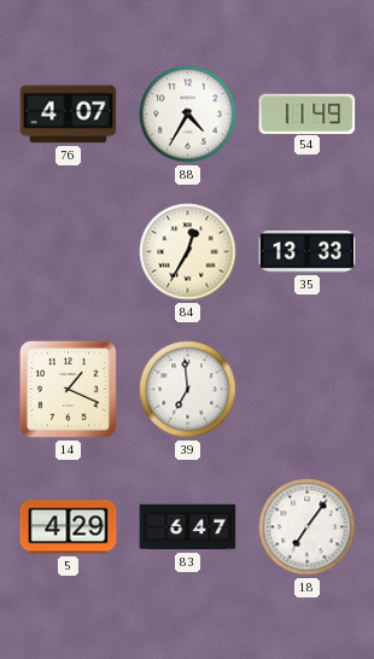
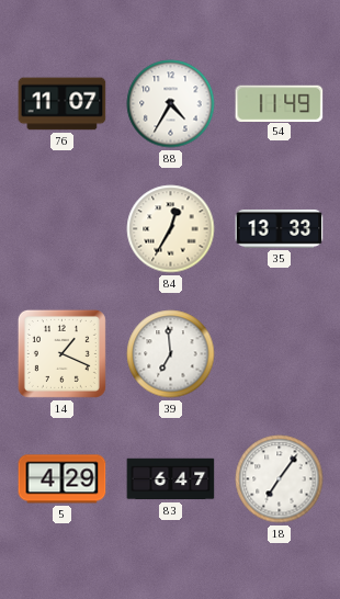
76: 4:07 -> 11:07 (63, 104)
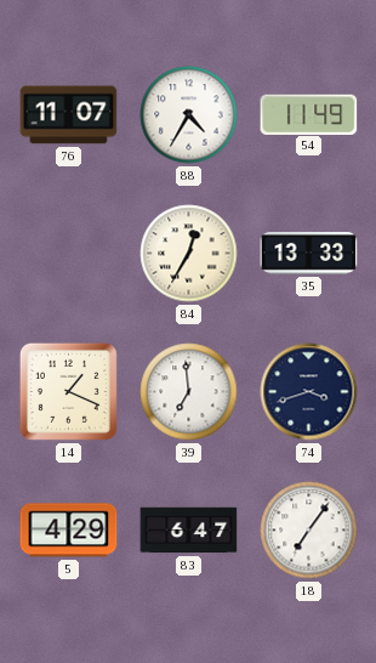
74: none -> 3:42 (309, 392)
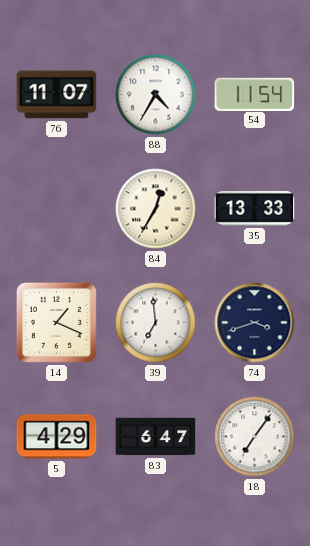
54: 11:49 -> 11:54 (255, 94)
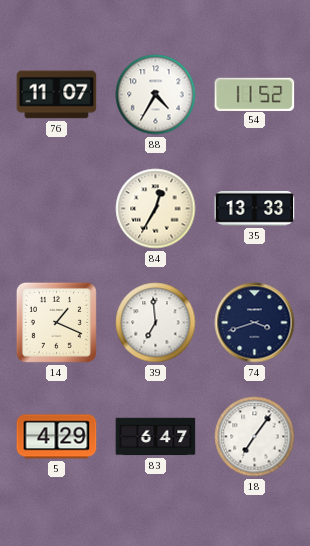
54: 11:54 -> 11:52 (255, 94)
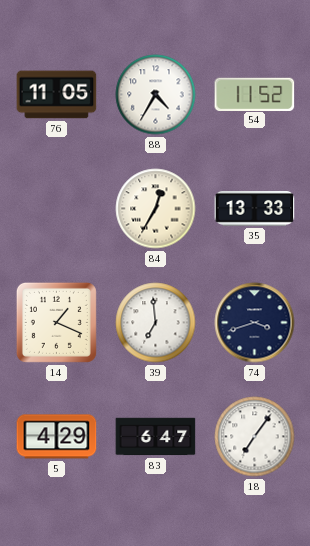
76: 11:07 -> 11:05 (57, 95)
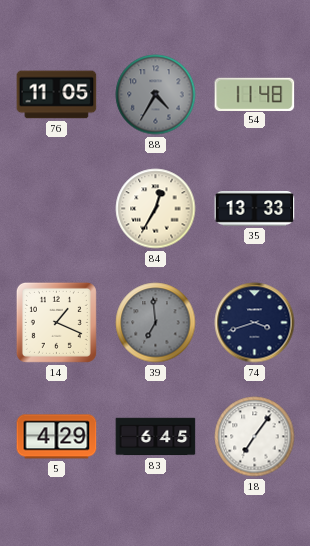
88 dial: white -> grey (156, 95)
54: 11:52 -> 11:48 (255, 94)
39 dial: white -> grey (156, 323)
83: 6:47 -> 6:45 (156, 437)
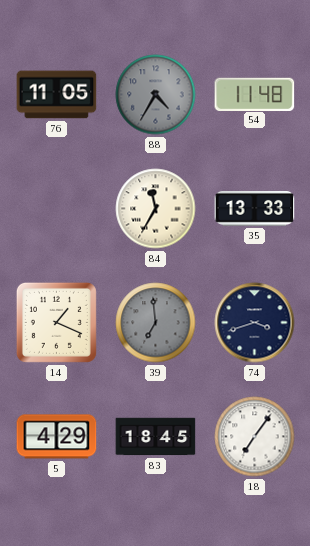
84: 12:35 -> 11:35 (156, 209)
83: 6:45 -> 18:45 (156, 437)
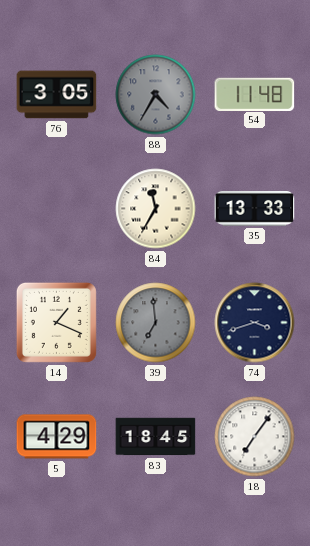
76: 11:05 -> 3:05 (57, 95)
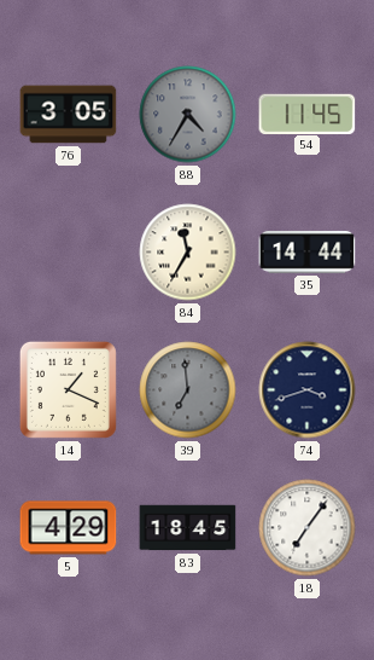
54: 11:48 -> 11:45 (308, 114)
35: 13:33 -> 14:44 (308, 253)
